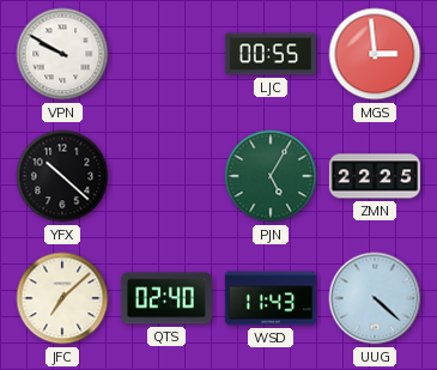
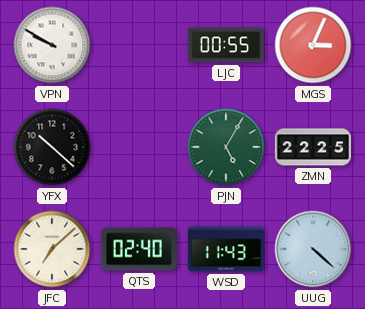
MGS: 2:59 -> 3:04 (313, 45)
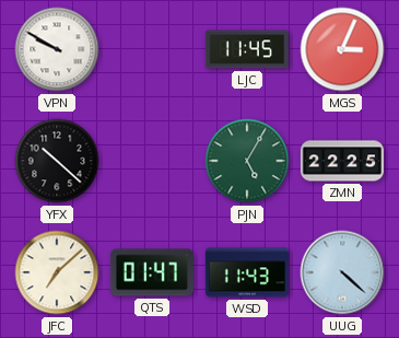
LJC: 00:55 -> 11:45 (247, 49)
QTS: 02:40 -> 01:47 (152, 272)
